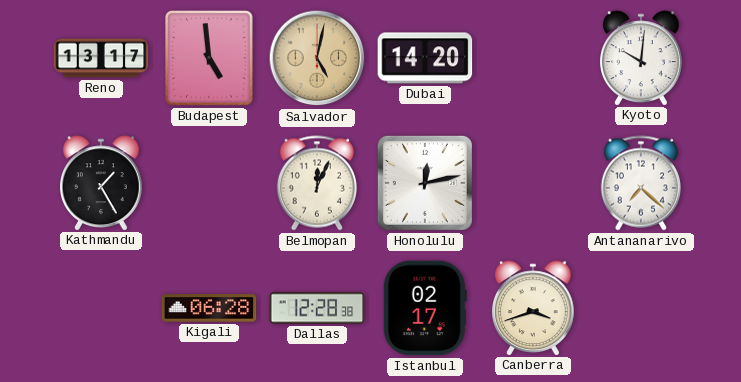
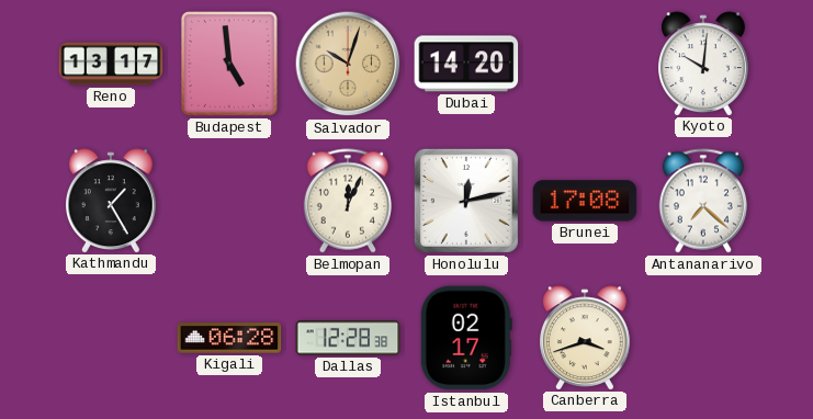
Salvador: 5:02 -> 10:03 (348, 64)
Brunei: none -> 17:08 (585, 201)
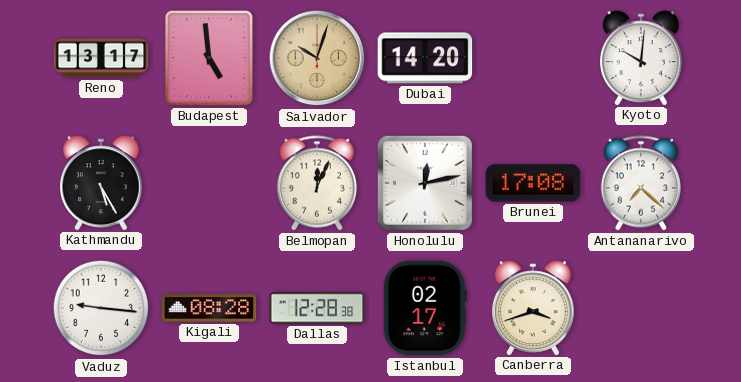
Kathmandu: 1:25 -> 5:25 (102, 183)
Vaduz: none -> 9:16 (101, 308)
Kigali: 06:28 -> 08:28 (209, 308)
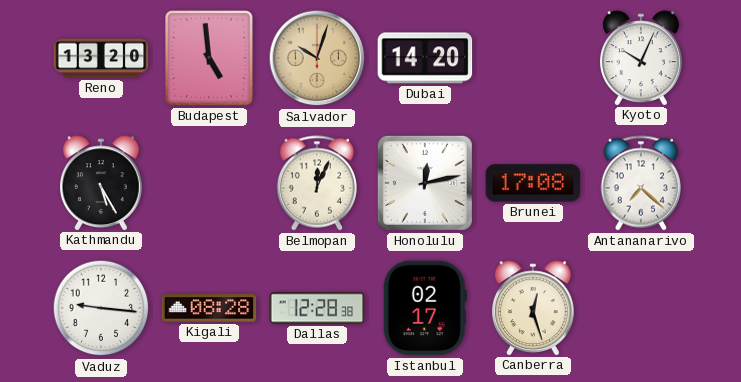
Reno: 13:17 -> 13:20 (101, 58)
Kyoto: 10:01 -> 10:04 (642, 58)
Canberra: 3:42 -> 12:27 (534, 308)
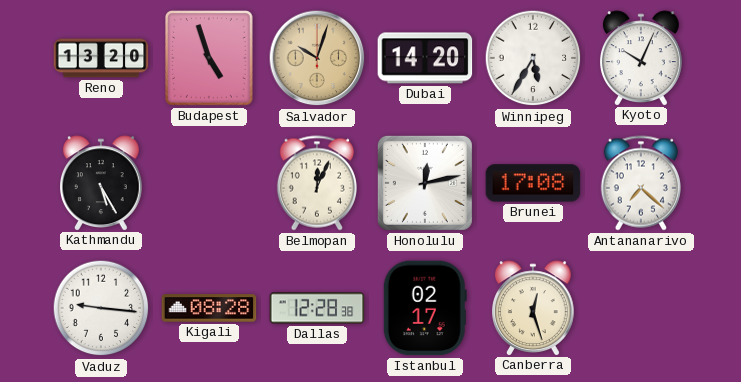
Budapest: 4:59 -> 4:57 (210, 59)
Winnipeg: none -> 5:35 (533, 58)
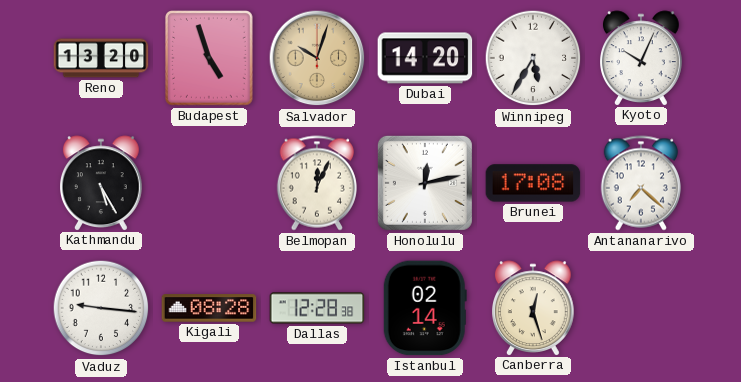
Istanbul: 02:17 -> 02:14 (425, 308)
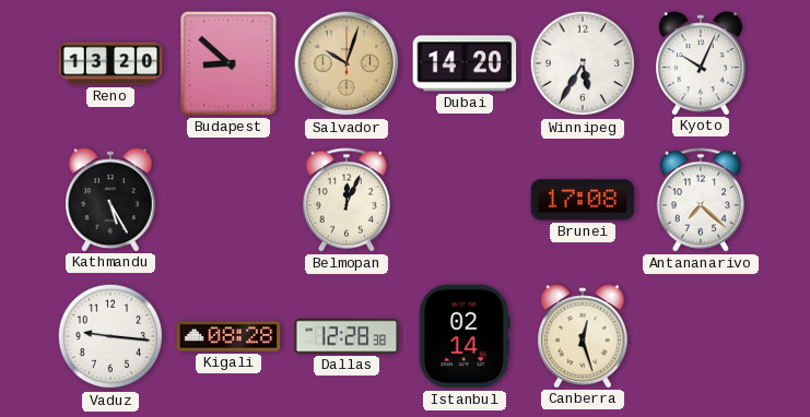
Budapest: 4:57 -> 8:52 (230, 64)
Honolulu: 12:13 -> none (425, 183)
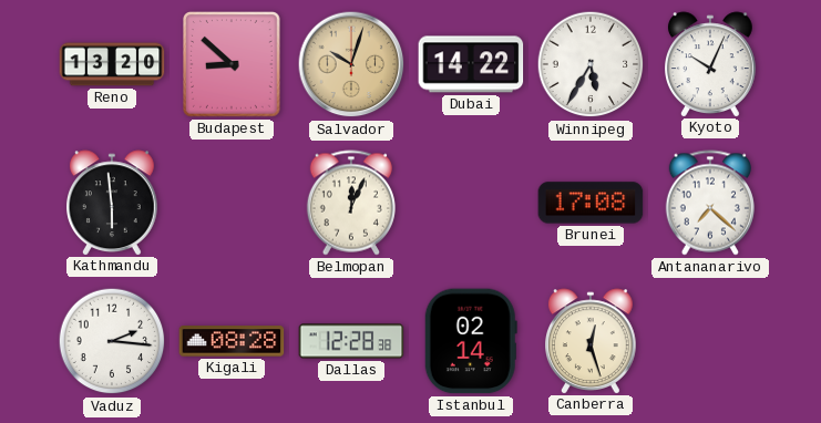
Dubai: 14:20 -> 14:22 (471, 64)
Kathmandu: 5:25 -> 5:59 (113, 203)
Vaduz: 9:16 -> 2:16 (112, 341)
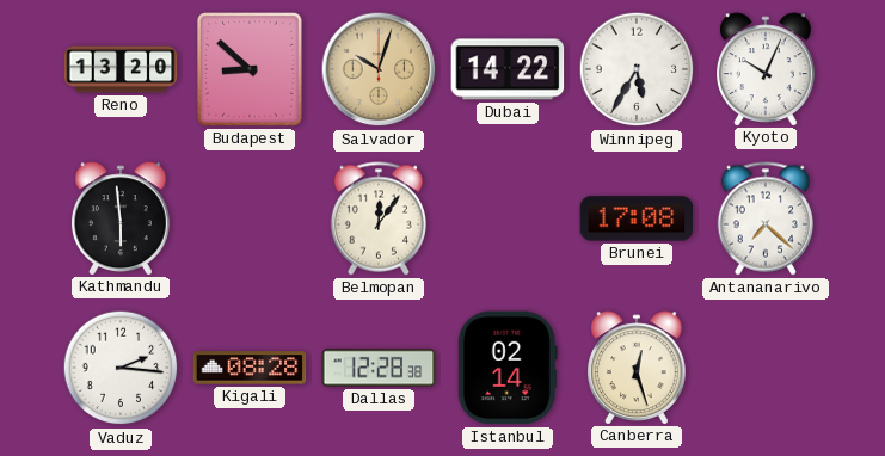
Belmopan: 12:04 -> 12:06 (379, 218)
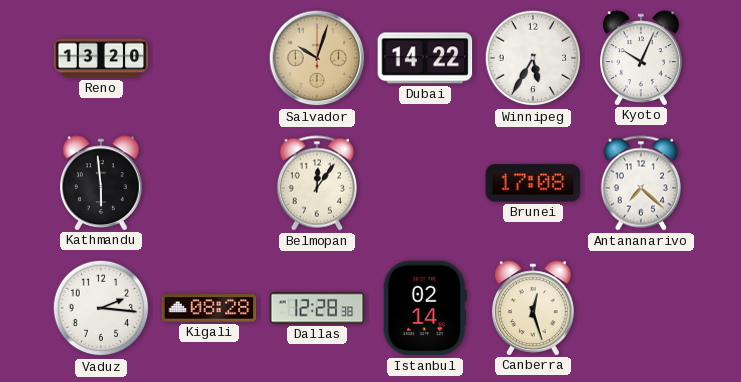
Budapest: 8:52 -> none (251, 70)
